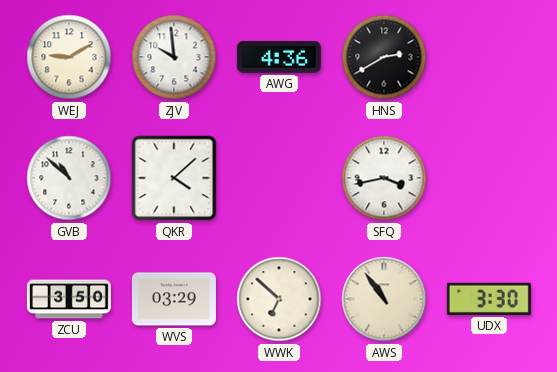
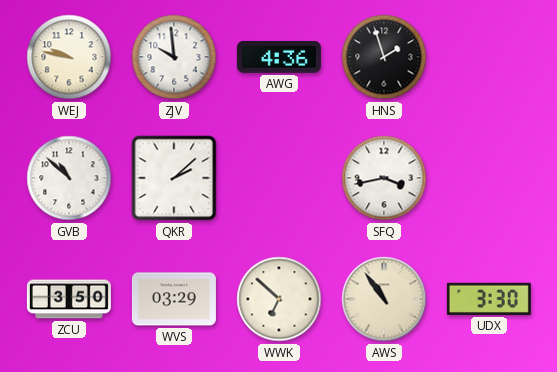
WEJ: 9:10 -> 9:47 (69, 57)
HNS: 2:40 -> 1:57 (384, 57)
QKR: 4:08 -> 2:08 (174, 178)
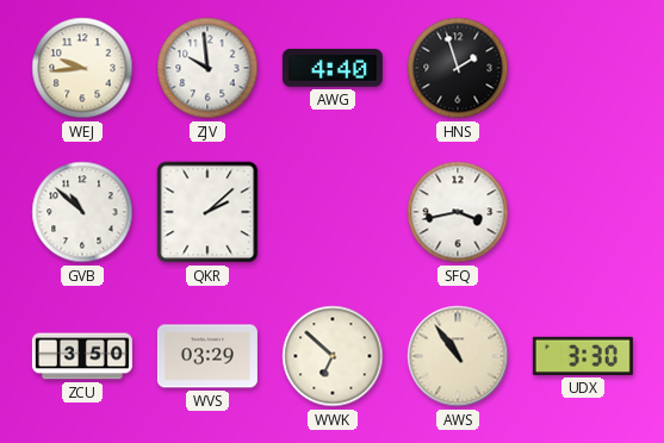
WEJ: 9:47 -> 9:44 (82, 68)
AWG: 4:36 -> 4:40 (333, 68)
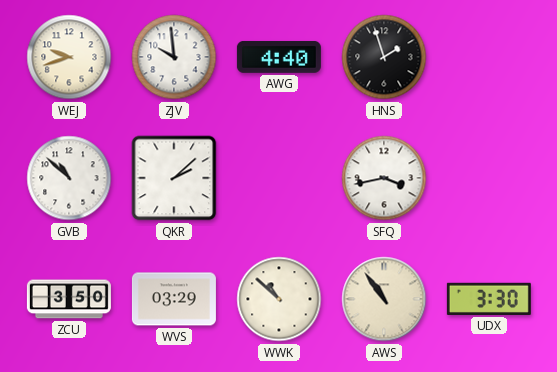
WEJ: 9:44 -> 9:42 (69, 57)
WWK: 6:52 -> 10:52 (279, 299)
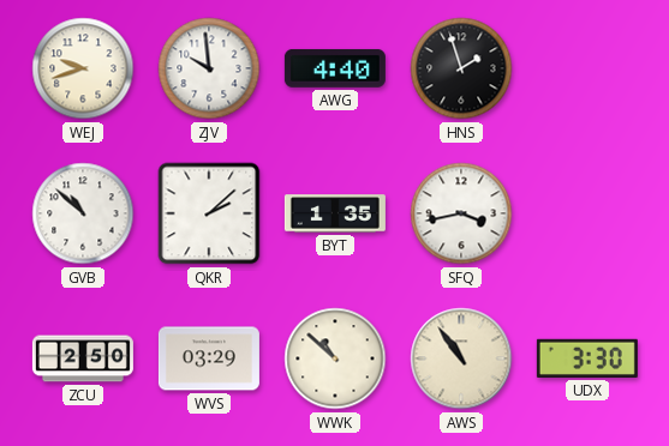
BYT: none -> 1:35 (335, 213)
ZCU: 3:50 -> 2:50 (83, 358)
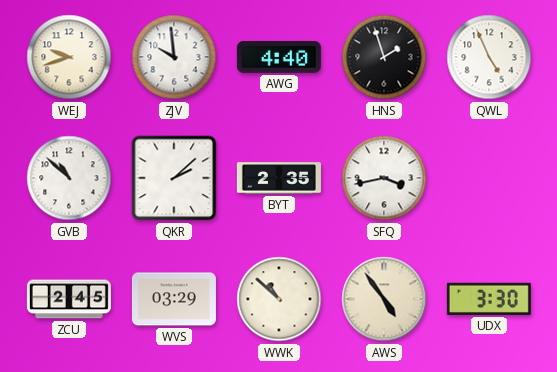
QWL: none -> 4:56 (489, 57)
BYT: 1:35 -> 2:35 (279, 178)
ZCU: 2:50 -> 2:45 (69, 299)
AWS: 10:54 -> 4:54 (384, 299)
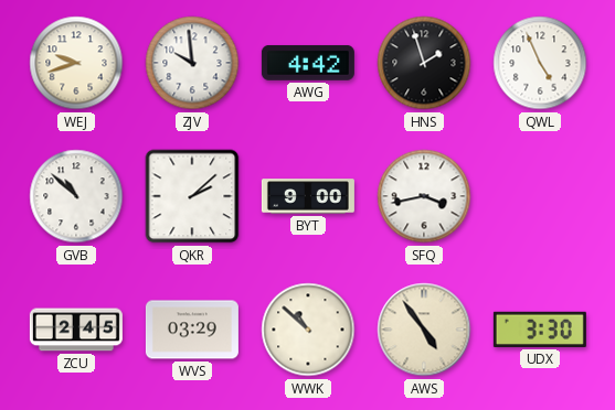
AWG: 4:40 -> 4:42 (308, 63)
BYT: 2:35 -> 9:00 (308, 196)
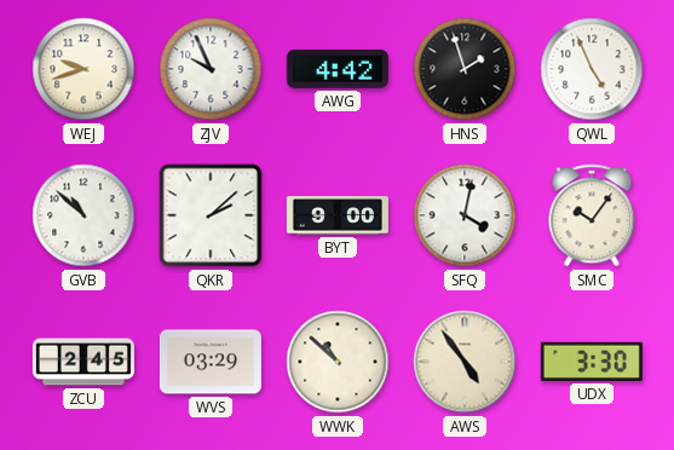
ZJV: 9:59 -> 9:56 (211, 69)
SFQ: 3:43 -> 4:02 (465, 215)
SMC: none -> 10:06 (592, 215)
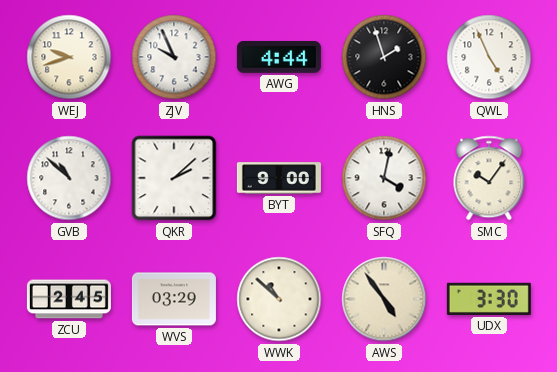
AWG: 4:42 -> 4:44 (279, 57)
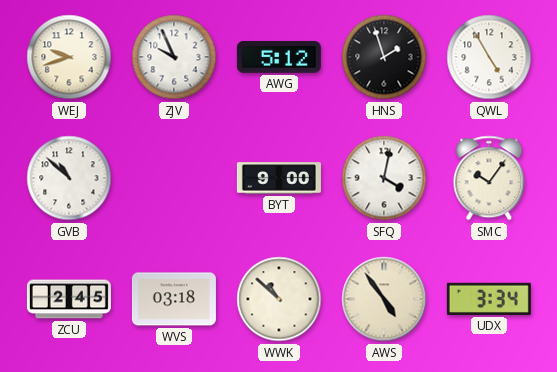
AWG: 4:44 -> 5:12 (279, 57)
QWL: 4:56 -> 4:55 (489, 57)
QKR: 2:08 -> none (174, 178)
WVS: 03:29 -> 03:18 (174, 299)
UDX: 3:30 -> 3:34 (489, 299)
